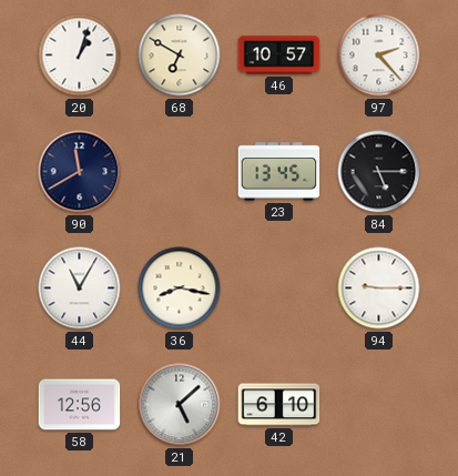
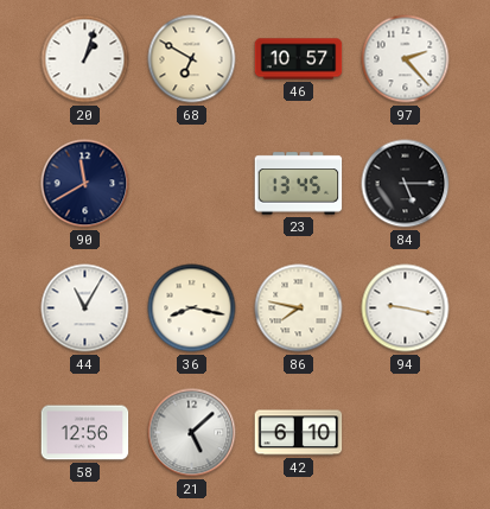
86: none -> 7:47 (299, 308)
94: 9:15 -> 9:17 (406, 308)
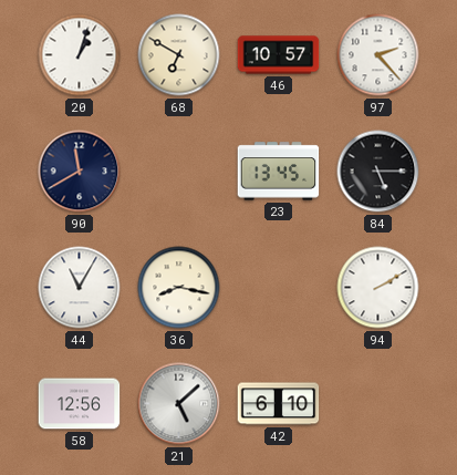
86: 7:47 -> none (299, 308)
94: 9:17 -> 2:10 (378, 288)
